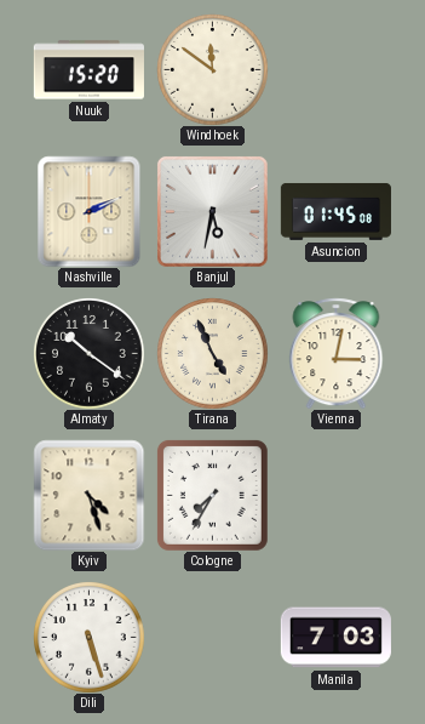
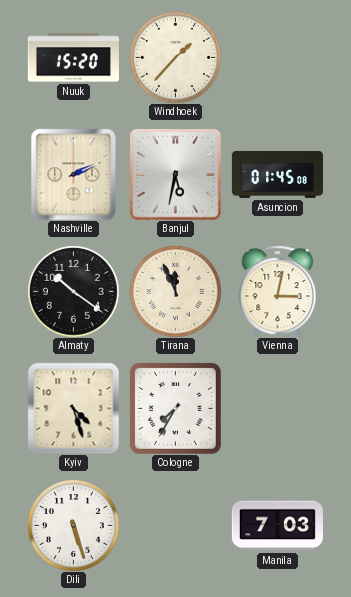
Windhoek: 11:51 -> 1:37 (176, 58)
Tirana: 4:56 -> 11:56 (176, 292)
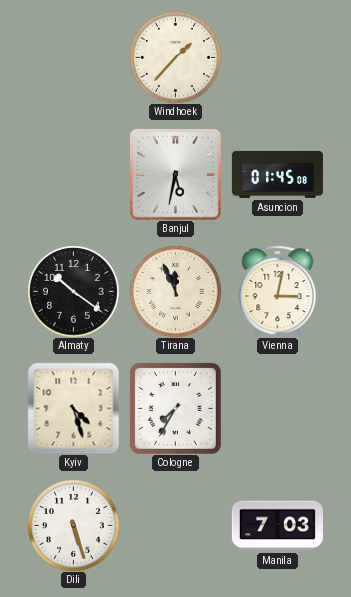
Nuuk: 15:20 -> none (73, 58)
Nashville: 2:11 -> none (74, 174)
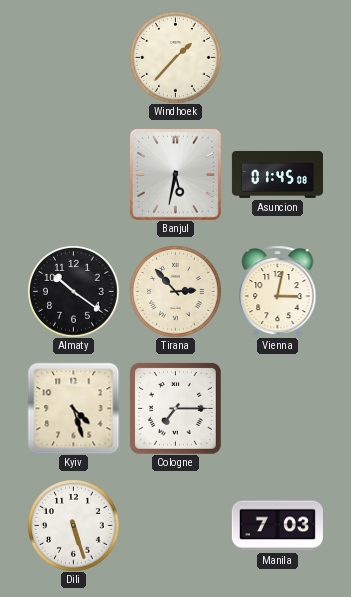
Tirana: 11:56 -> 2:53 (176, 292)
Cologne: 7:35 -> 7:15 (175, 408)
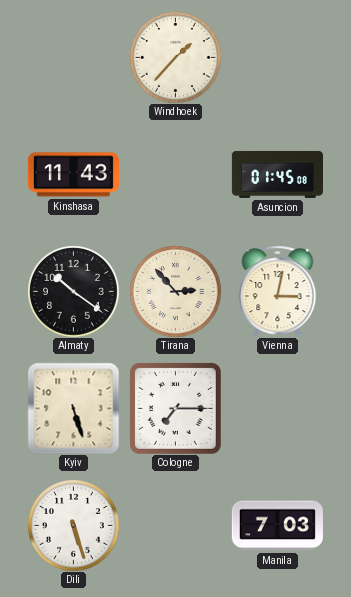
Kinshasa: none -> 11:43 (73, 175)
Banjul: 5:32 -> none (175, 174)
Kyiv: 4:27 -> 5:27 (73, 408)
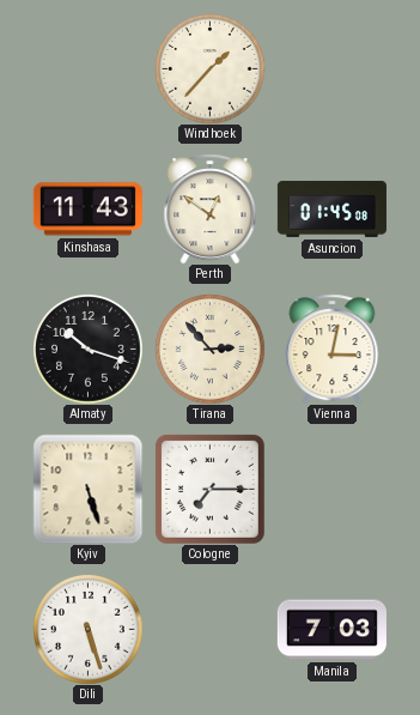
Perth: none -> 12:51 (211, 208)
Almaty: 10:21 -> 10:18 (89, 350)
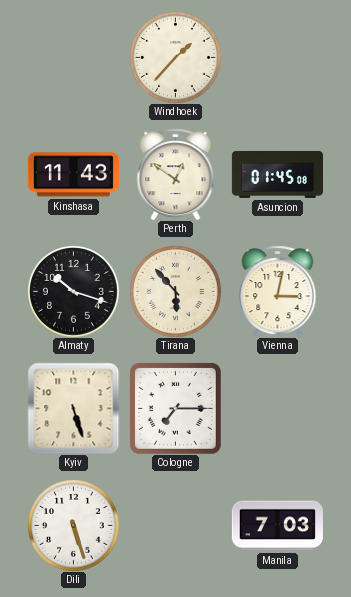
Tirana: 2:53 -> 5:53 (176, 292)
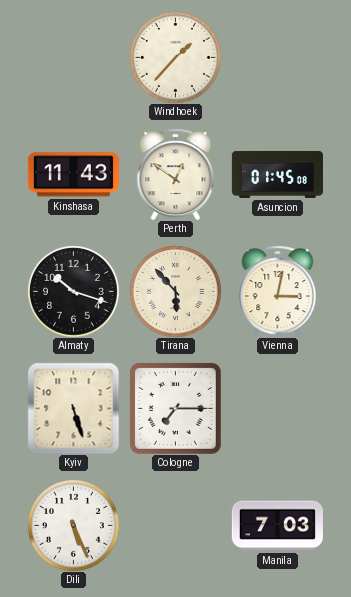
Dili: 5:27 -> 5:26 (74, 526)
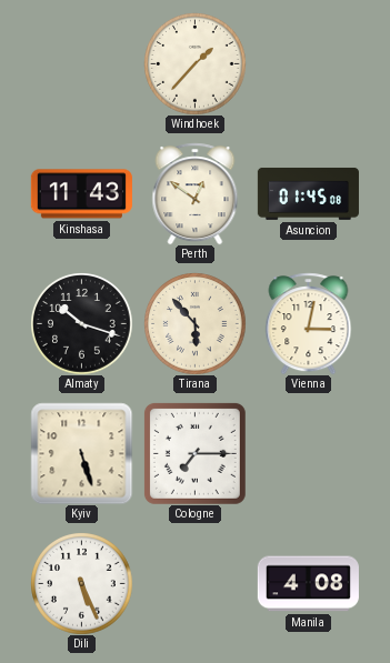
Manila: 7:03 -> 4:08 (308, 584)
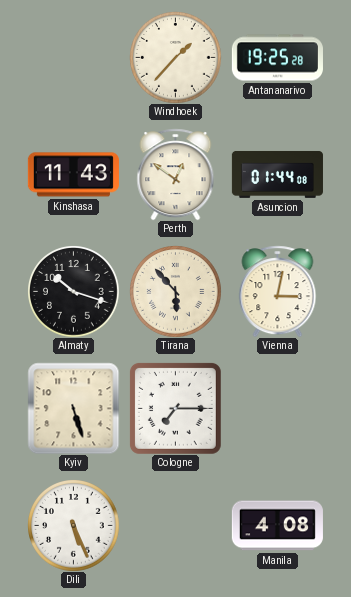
Antananarivo: none -> 19:25 (277, 58)
Asuncion: 01:45 -> 01:44 (277, 174)
